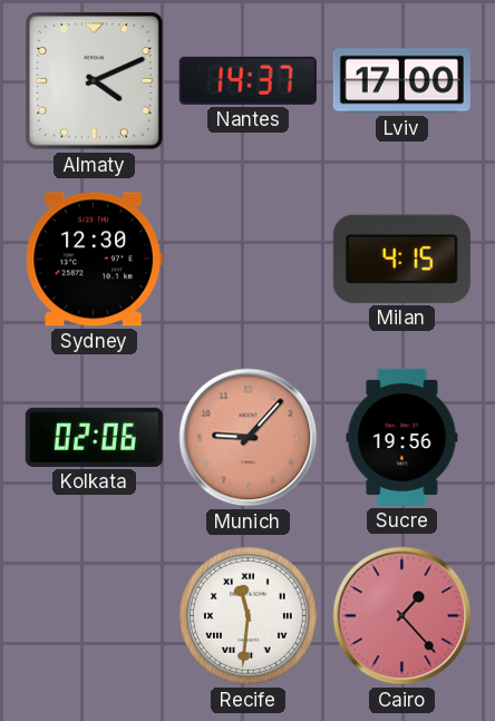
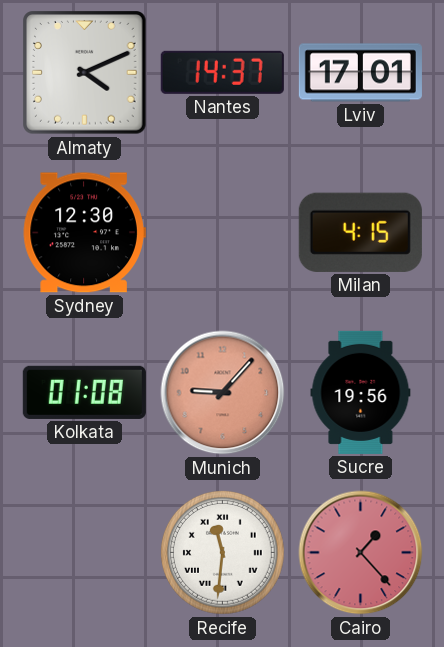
Lviv: 17:00 -> 17:01 (360, 73)
Kolkata: 02:06 -> 01:08 (84, 392)
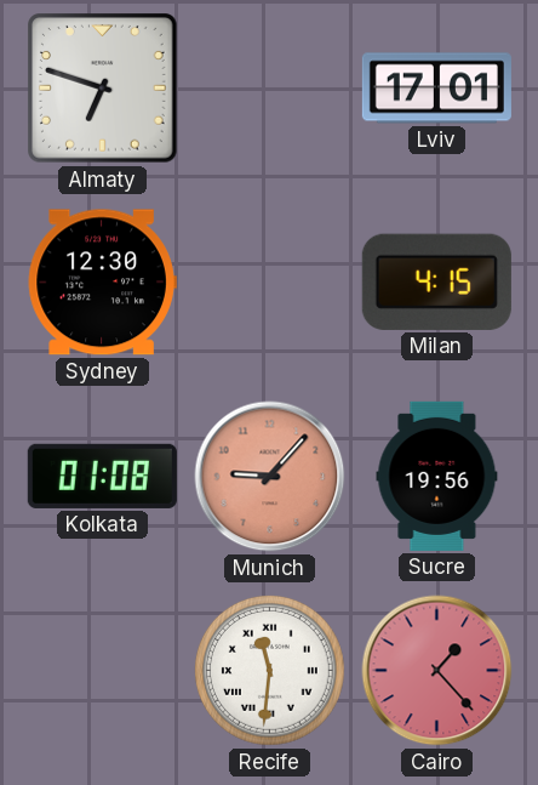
Almaty: 4:11 -> 6:48 (103, 89)
Nantes: 14:37 -> none (222, 72)
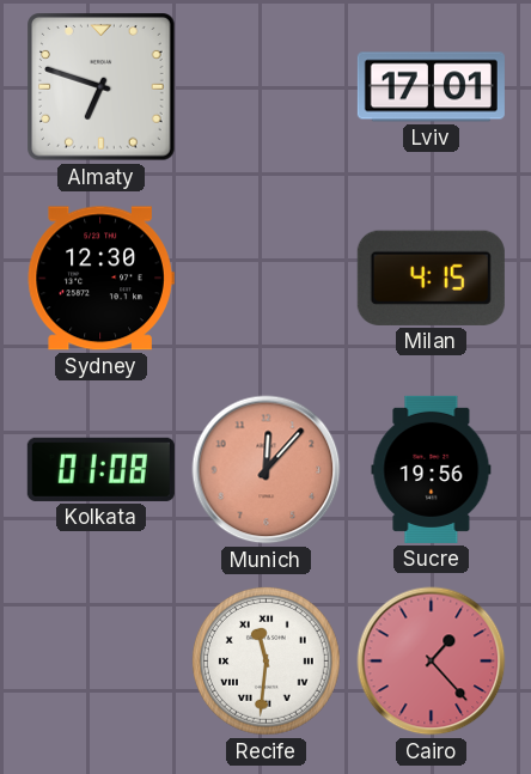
Munich: 9:07 -> 12:07 (267, 470)
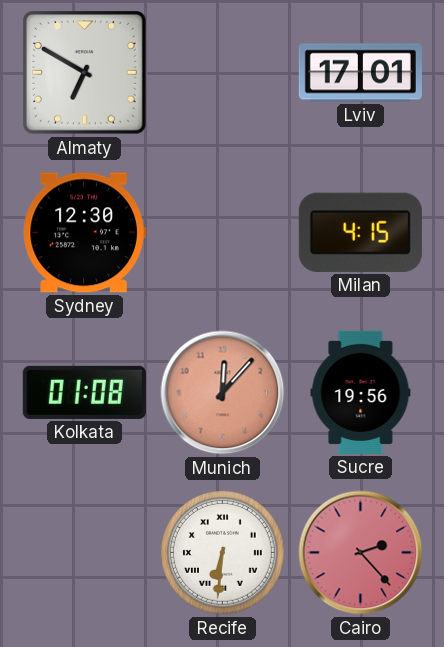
Almaty: 6:48 -> 6:50 (85, 73)
Recife: 11:31 -> 6:31 (223, 552)
Cairo: 1:23 -> 2:23 (361, 553)
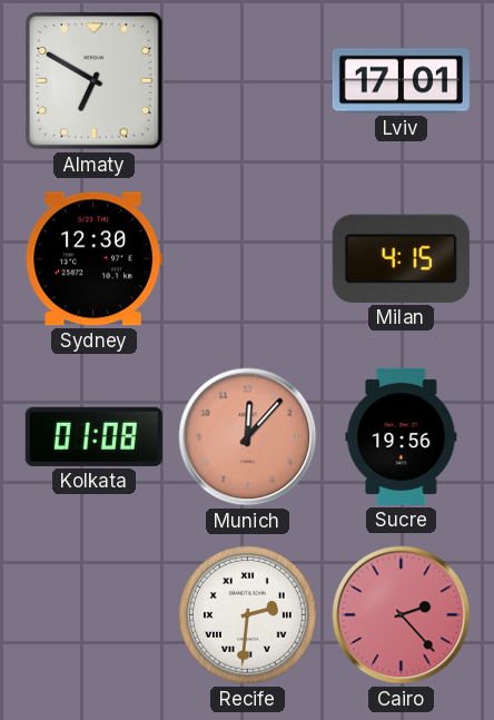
Recife: 6:31 -> 2:31 (248, 614)
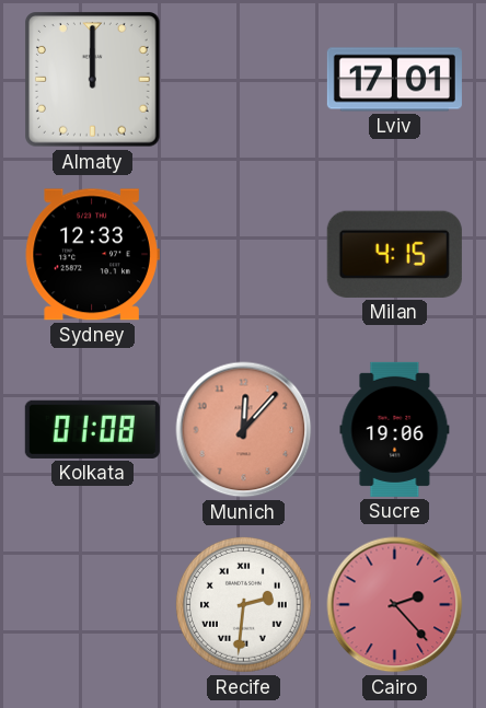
Almaty: 6:50 -> 12:00 (93, 80)
Sydney: 12:30 -> 12:33 (92, 255)
Sucre: 19:56 -> 19:06 (395, 429)
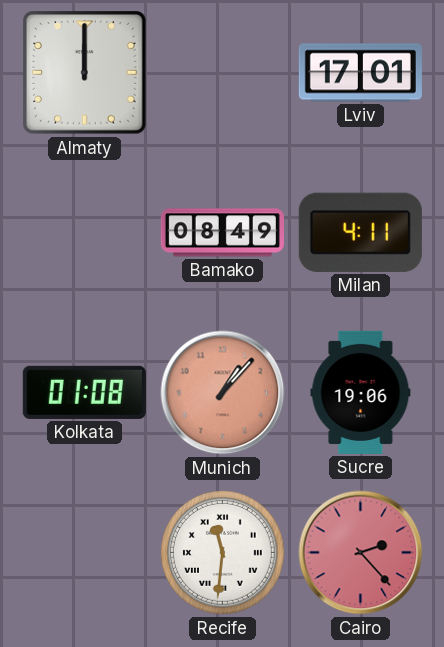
Sydney: 12:33 -> none (92, 255)
Bamako: none -> 08:49 (222, 233)
Milan: 4:15 -> 4:11 (360, 232)
Munich: 12:07 -> 1:07 (223, 393)
Recife: 2:31 -> 11:31 (223, 552)
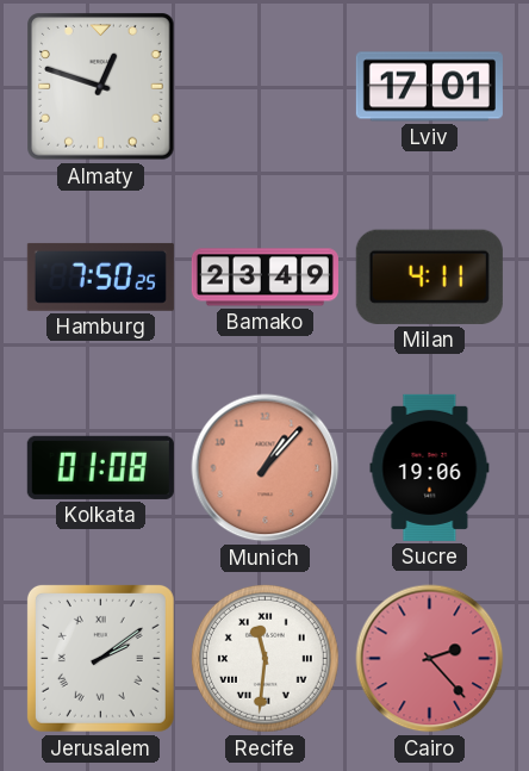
Almaty: 12:00 -> 12:48 (101, 87)
Hamburg: none -> 7:50 (100, 276)
Bamako: 08:49 -> 23:49 (264, 278)
Jerusalem: none -> 2:09 (100, 658)
